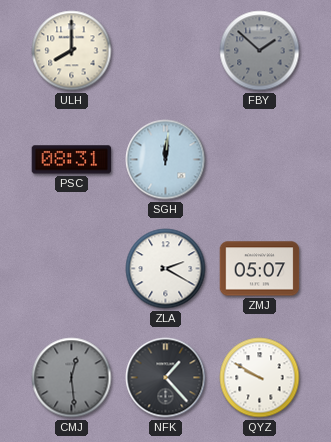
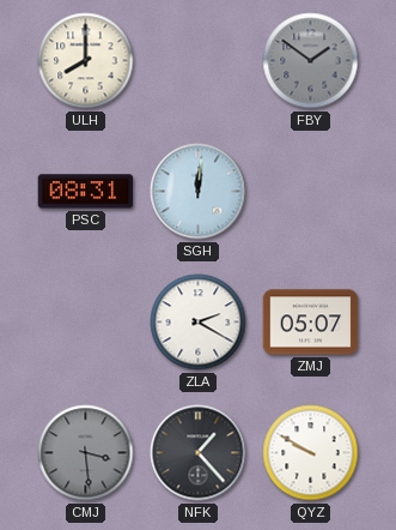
FBY: 1:52 -> 1:51 (311, 61)
CMJ: 12:29 -> 3:29 (86, 453)
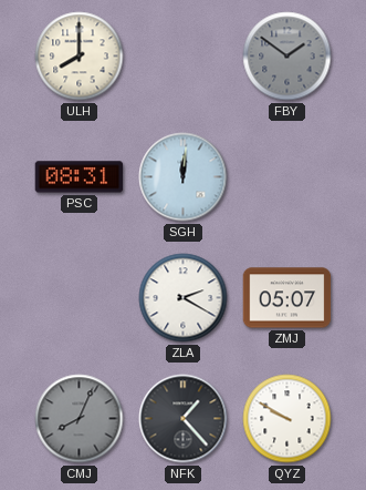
CMJ: 3:29 -> 8:04 (80, 419)
